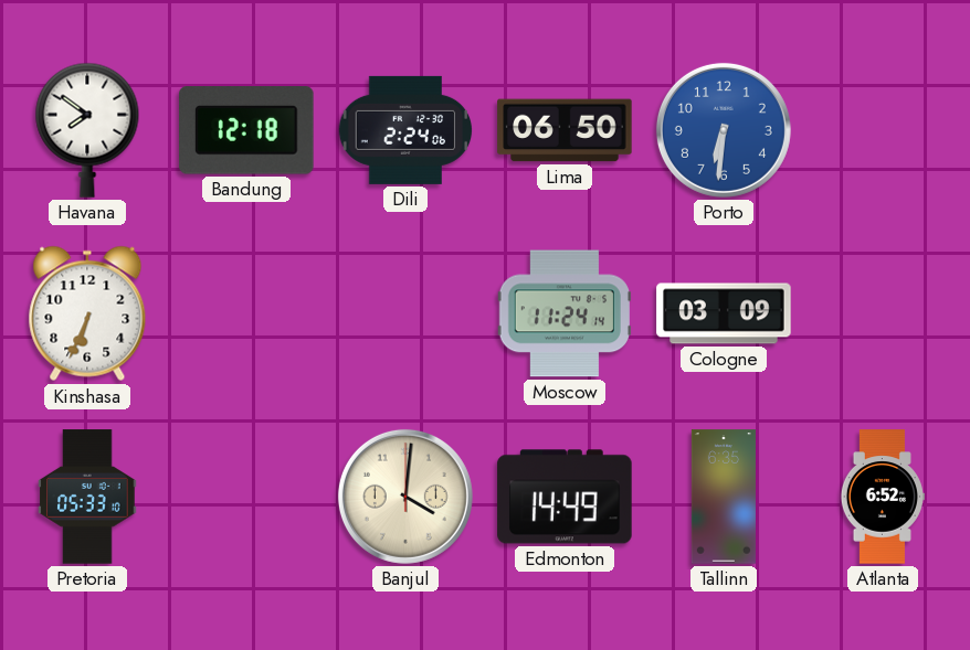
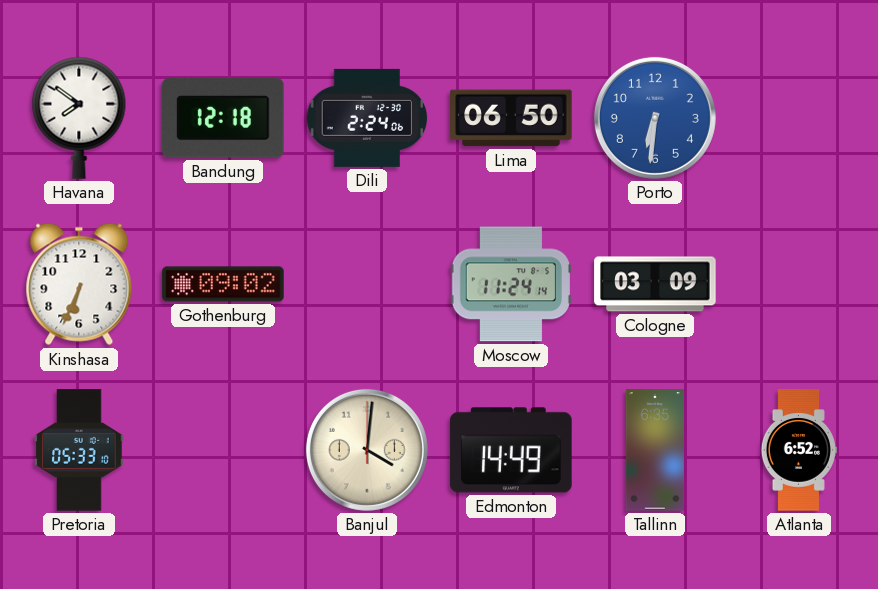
Gothenburg: none -> 09:02 (223, 284)
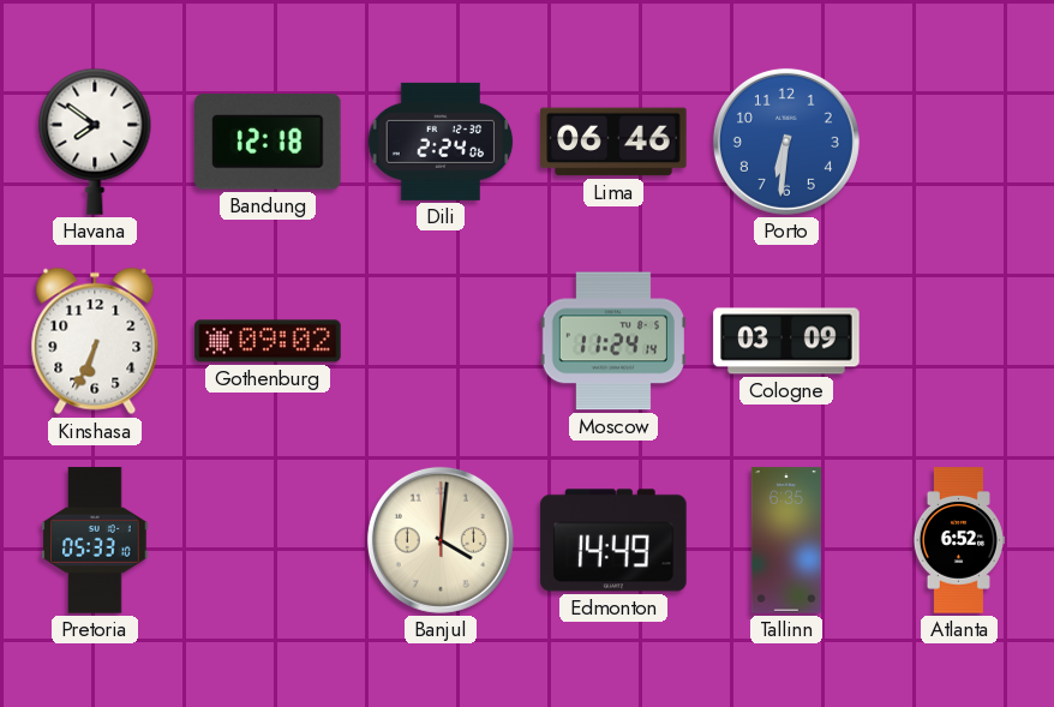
Lima: 06:50 -> 06:46 (613, 142)
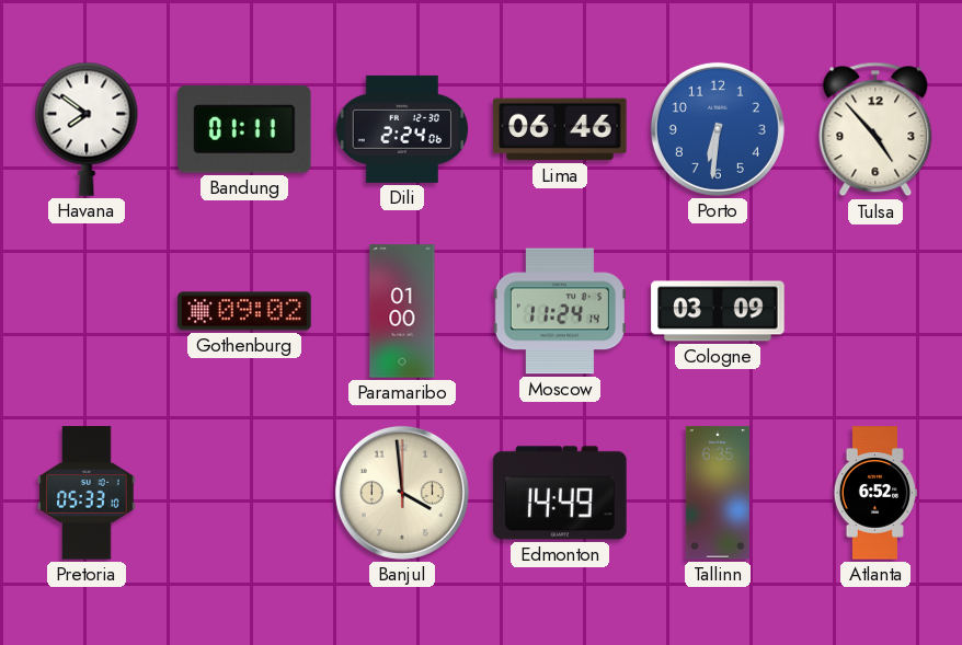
Bandung: 12:18 -> 01:11 (245, 129)
Tulsa: none -> 4:53 (875, 129)
Kinshasa: 6:34 -> none (95, 341)
Paramaribo: none -> 01:00 (402, 311)
Banjul: 4:01 -> 3:59 (402, 493)
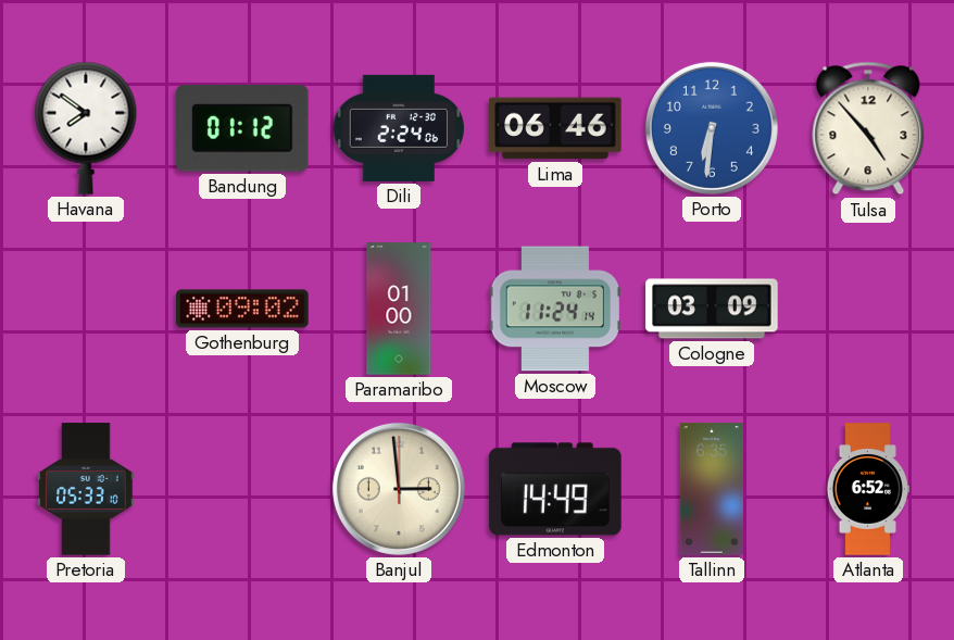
Bandung: 01:11 -> 01:12 (243, 128)
Banjul: 3:59 -> 2:59 (399, 489)
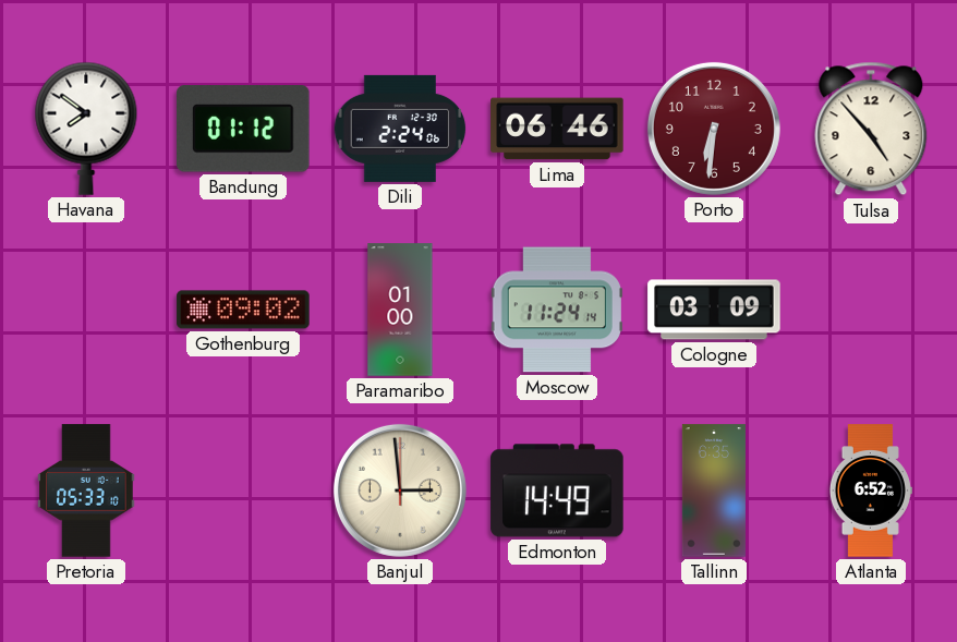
Porto dial: blue -> burgundy (714, 129)
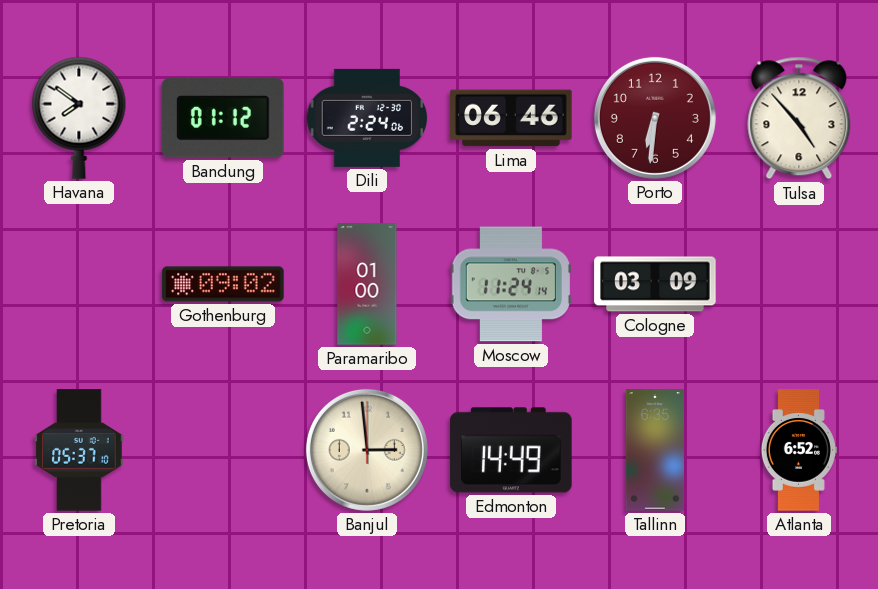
Pretoria: 05:33 -> 05:37 (79, 450)
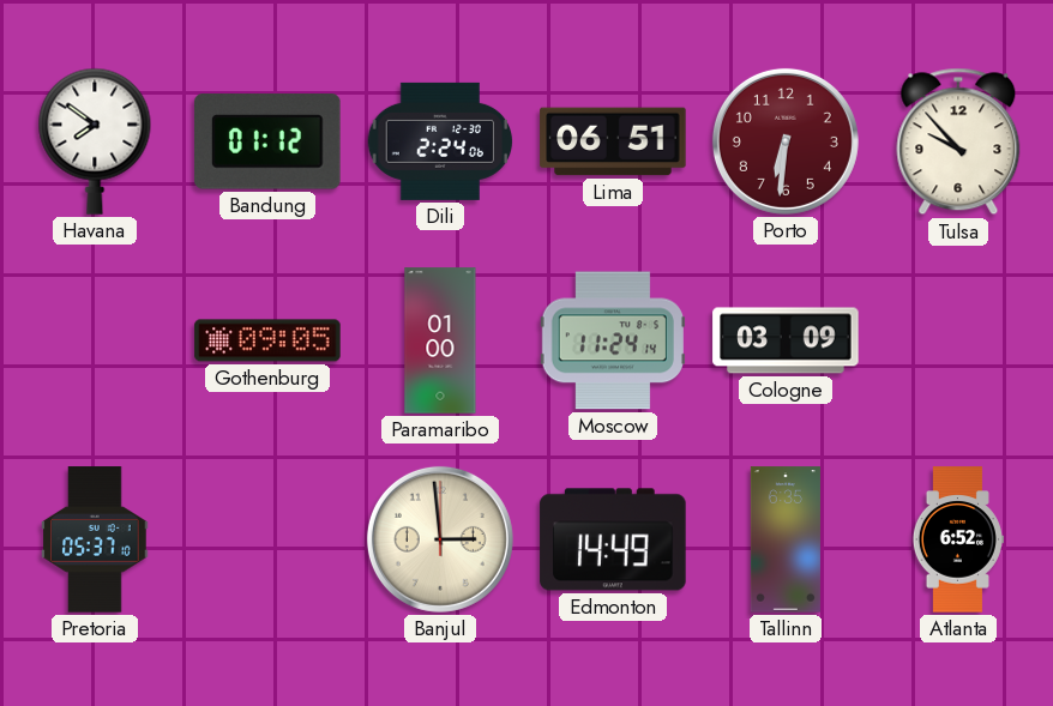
Lima: 06:46 -> 06:51 (613, 141)
Tulsa: 4:53 -> 9:53 (958, 141)
Gothenburg: 09:02 -> 09:05 (267, 340)
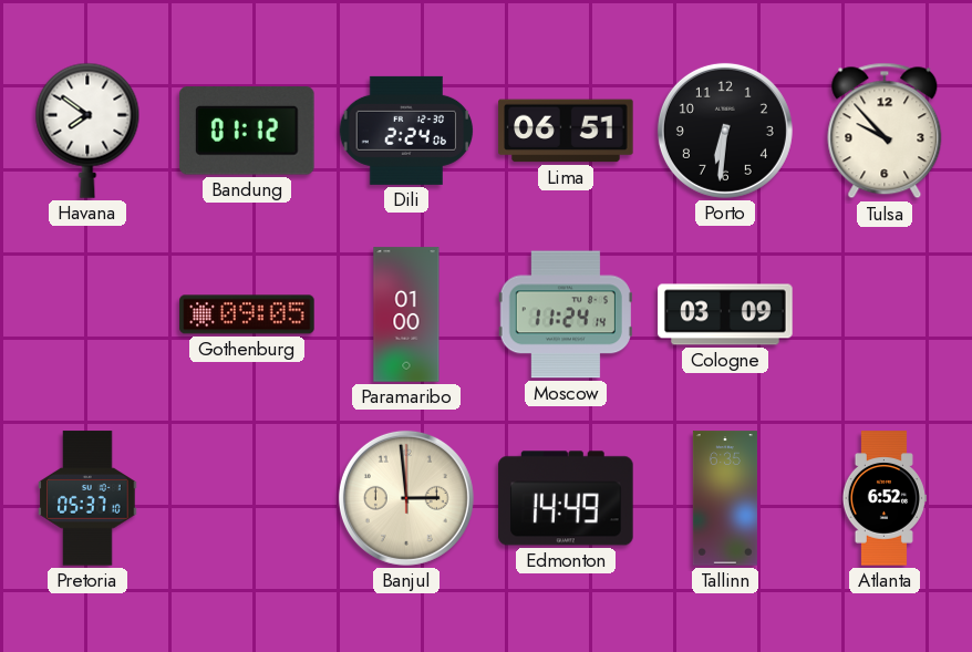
Porto dial: burgundy -> black (725, 131)
